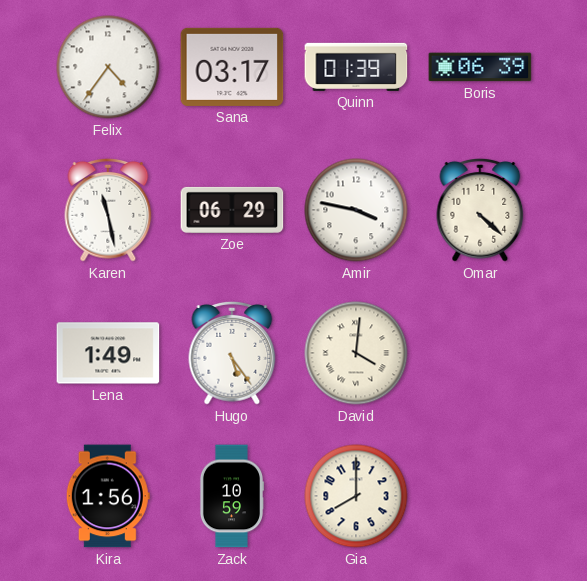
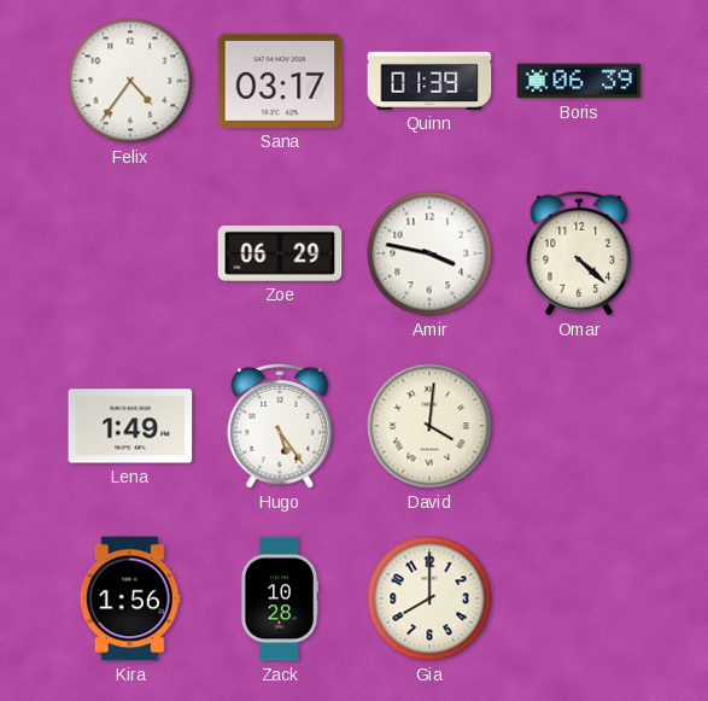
Karen: 11:28 -> none (108, 211)
Zack: 10:59 -> 10:28 (279, 598)
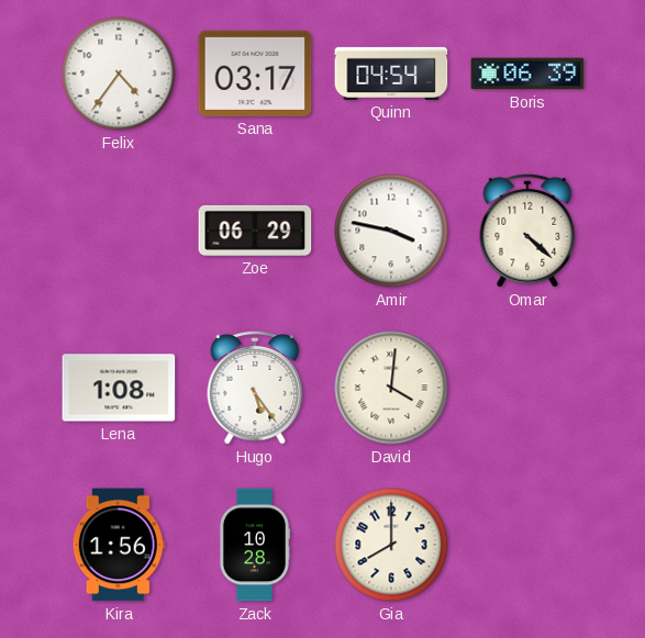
Quinn: 01:39 -> 04:54 (391, 74)
Lena: 1:49 -> 1:08 (119, 388)
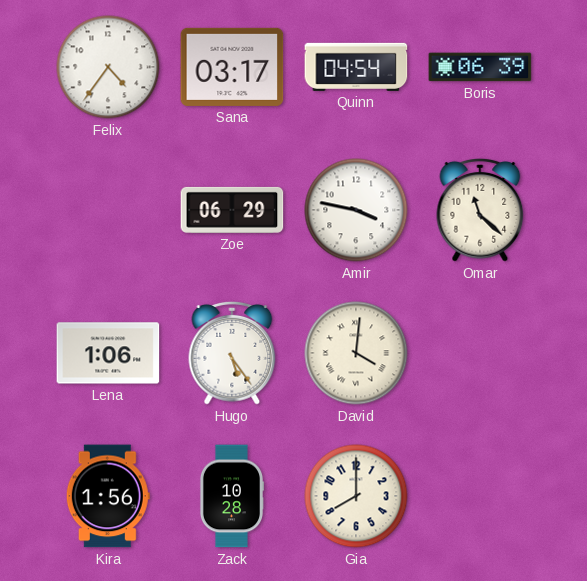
Omar: 4:22 -> 11:22 (480, 211)
Lena: 1:08 -> 1:06 (108, 353)
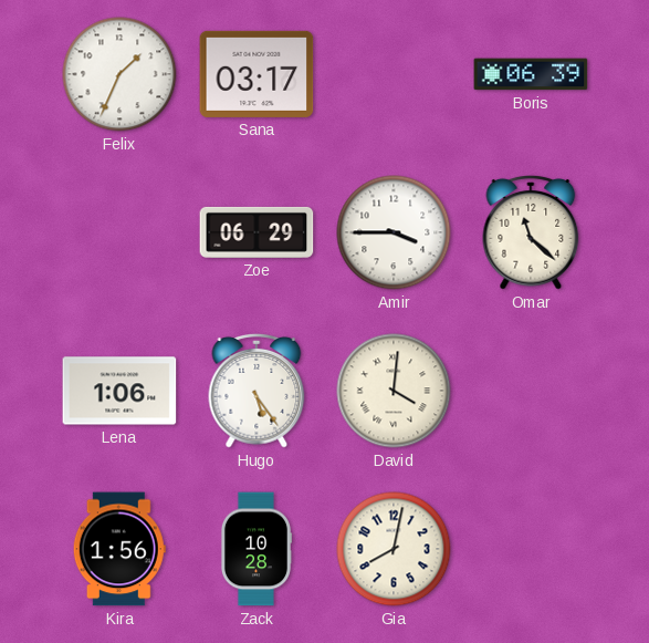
Felix: 4:36 -> 1:34 (119, 74)
Quinn: 04:54 -> none (356, 67)
Amir: 3:47 -> 3:45 (394, 232)
Gia: 8:00 -> 8:02 (394, 549)
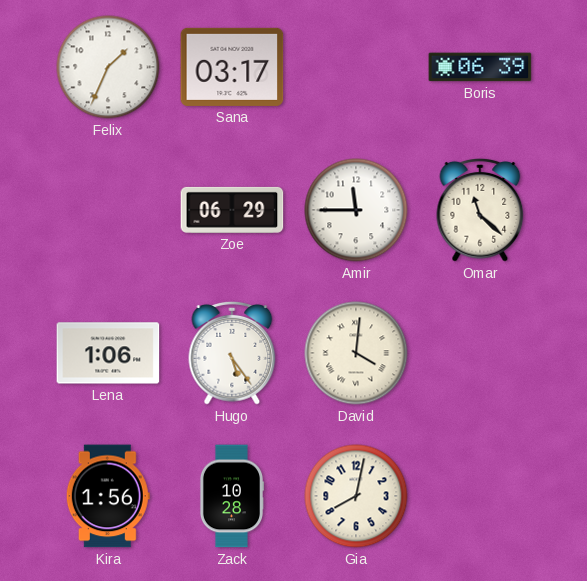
Amir: 3:45 -> 11:45 (356, 210)
